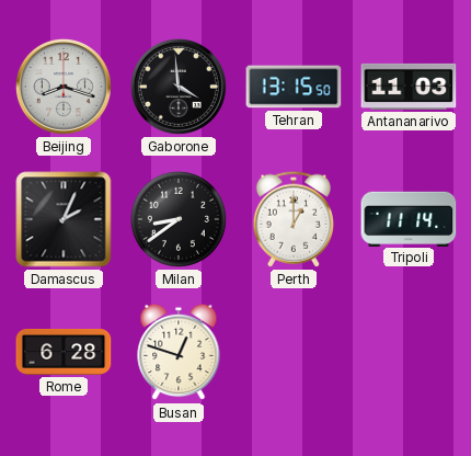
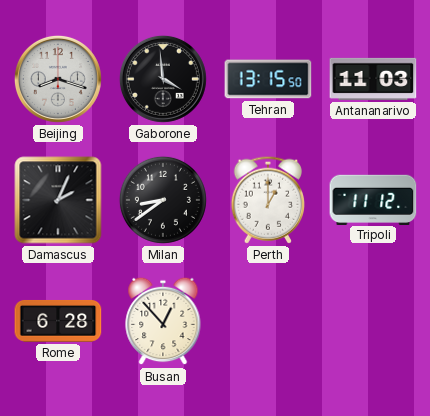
Tripoli: 11:14 -> 11:12 (373, 199)
Busan: 12:48 -> 12:53 (163, 321)
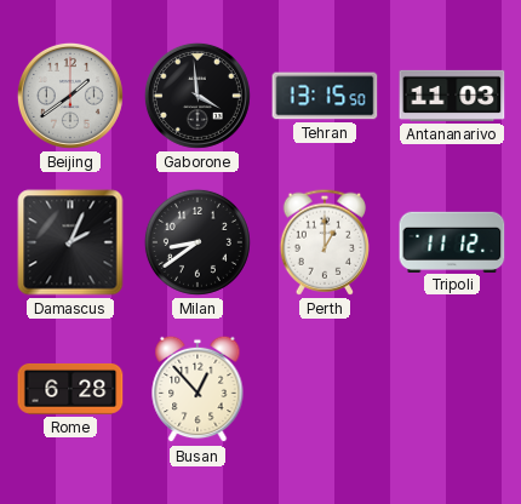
Beijing: 8:18 -> 1:39 (70, 96)
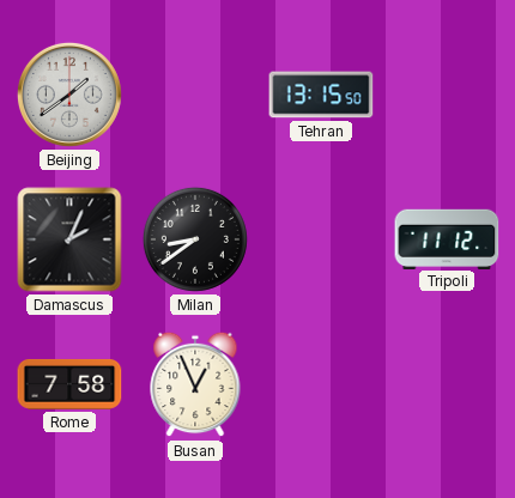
Gaborone: 3:59 -> none (197, 96)
Antananarivo: 11:03 -> none (452, 96)
Perth: 1:00 -> none (324, 242)
Rome: 6:28 -> 7:58 (69, 384)
Busan: 12:53 -> 12:56 (195, 384)
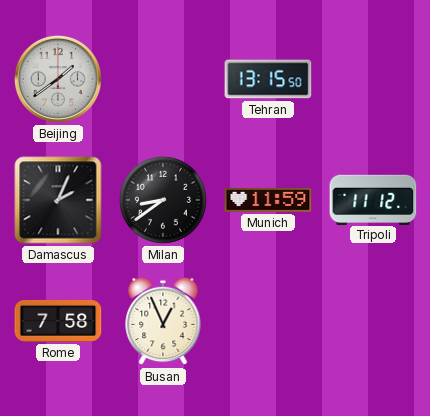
Munich: none -> 11:59 (268, 200)
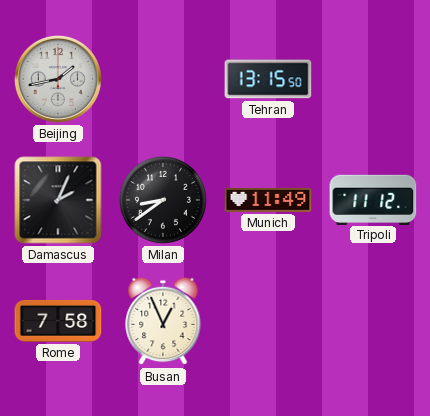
Beijing: 1:39 -> 1:43 (58, 79)
Munich: 11:59 -> 11:49 (268, 200)
